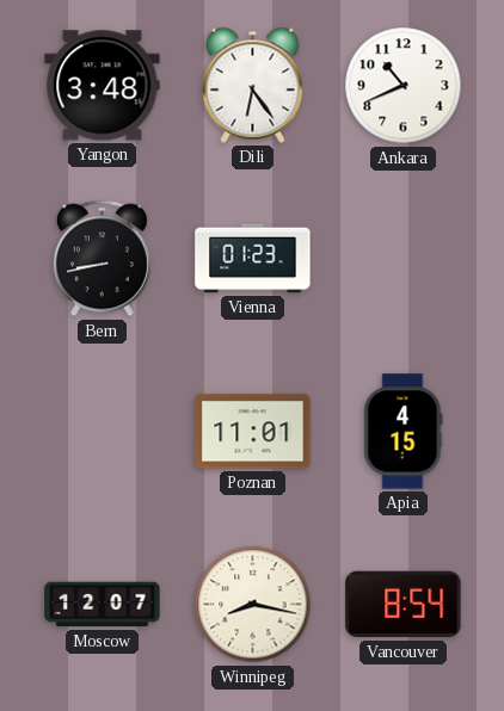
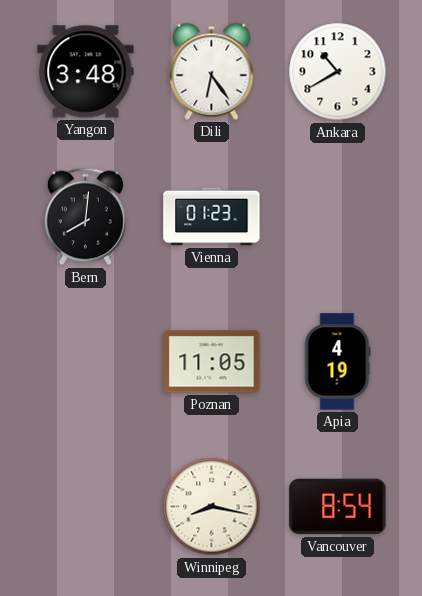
Ankara: 10:41 -> 10:40 (338, 72)
Bern: 8:43 -> 8:01 (85, 217)
Poznan: 11:01 -> 11:05 (212, 362)
Apia: 4:15 -> 4:19 (338, 362)
Moscow: 12:07 -> none (103, 605)
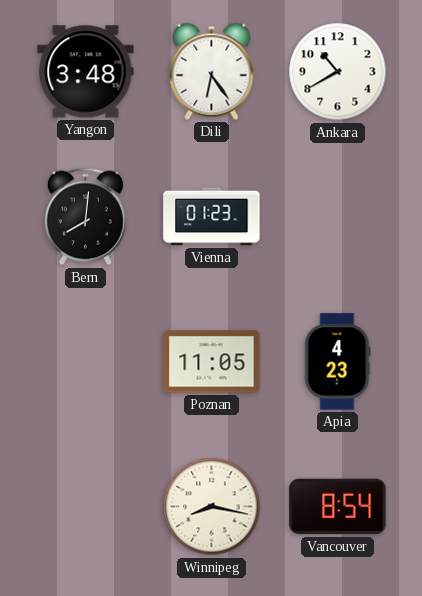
Apia: 4:19 -> 4:23 (338, 362)
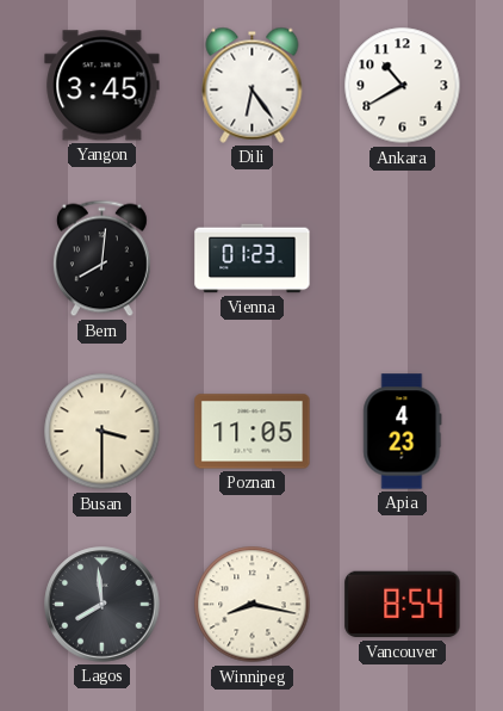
Yangon: 3:48 -> 3:45 (103, 86)
Busan: none -> 3:30 (103, 432)
Lagos: none -> 7:59 (103, 605)
